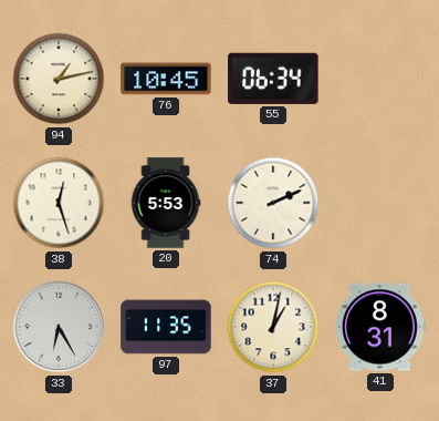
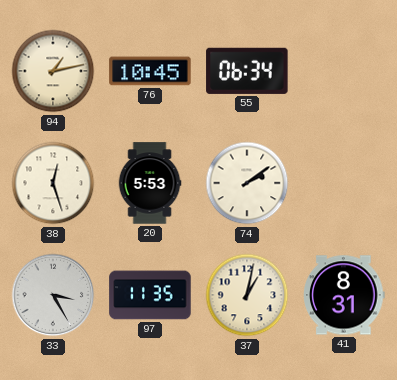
74: 2:11 -> 2:09 (247, 183)
33: 6:25 -> 3:25 (53, 295)
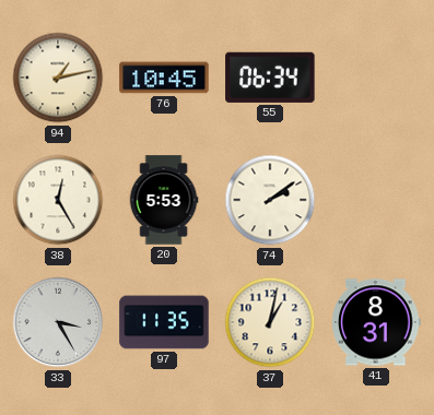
38: 12:27 -> 12:25 (58, 200)
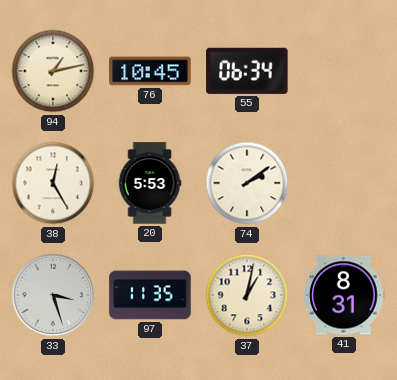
33: 3:25 -> 3:27 (53, 295)
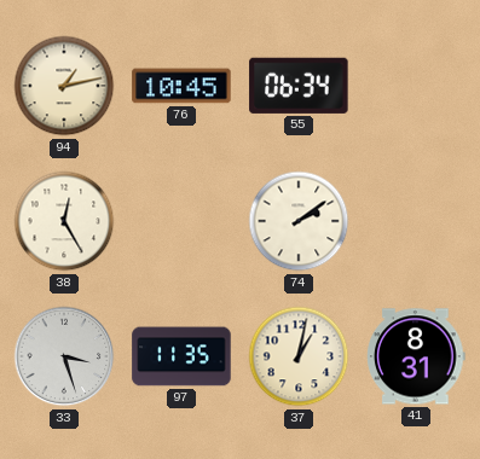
20: 5:53 -> none (150, 183)
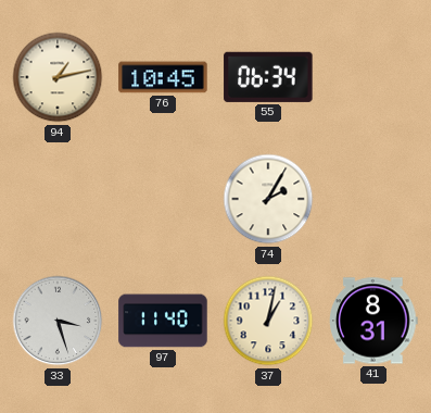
38: 12:25 -> none (64, 221)
74: 2:09 -> 2:05 (268, 199)
97: 11:35 -> 11:40 (163, 321)
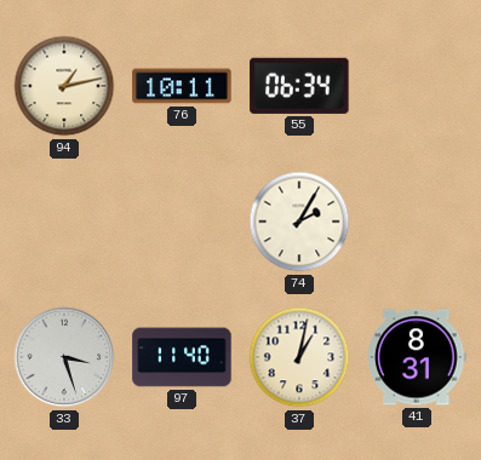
76: 10:45 -> 10:11 (182, 86)
